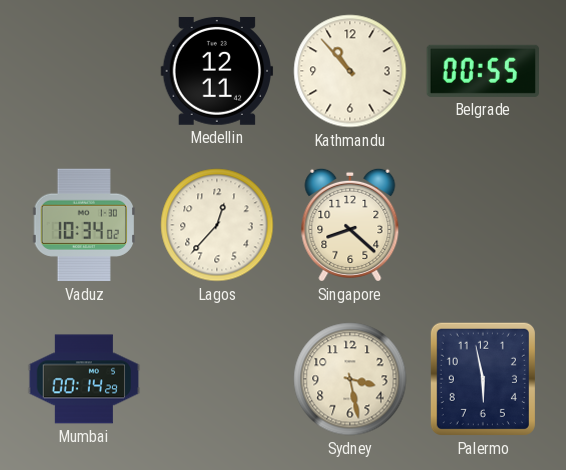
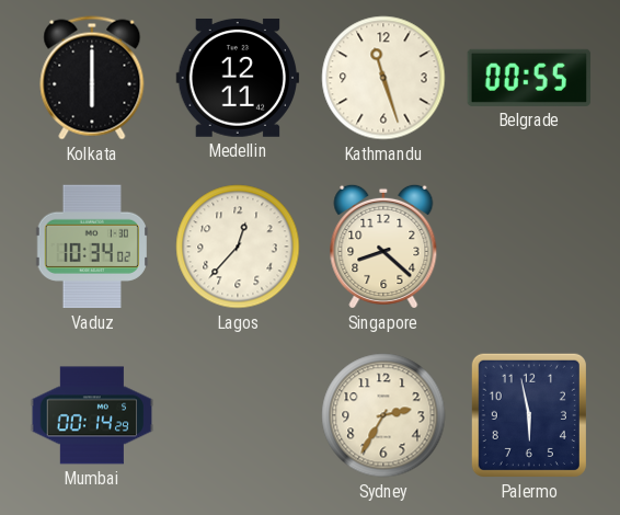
Kolkata: none -> 6:00 (92, 78)
Kathmandu: 10:53 -> 11:27 (383, 78)
Sydney: 3:28 -> 2:35 (383, 415)
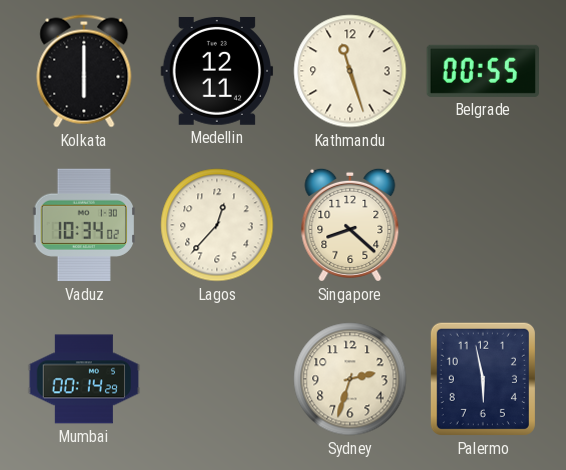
Sydney: 2:35 -> 2:33 (350, 379)
